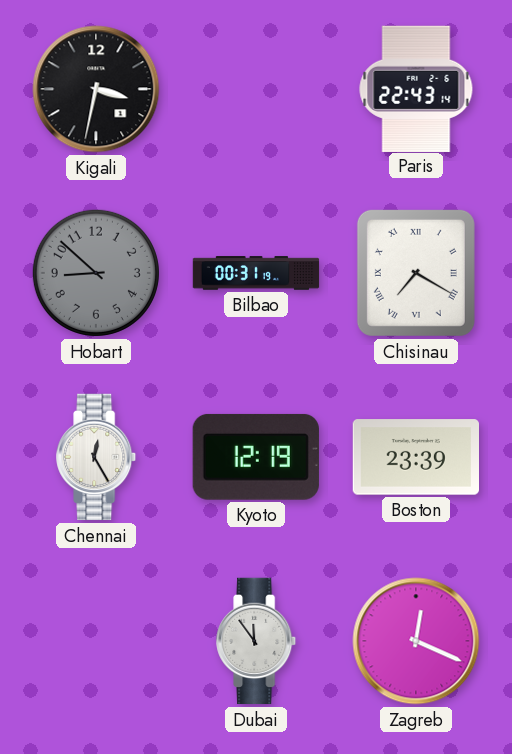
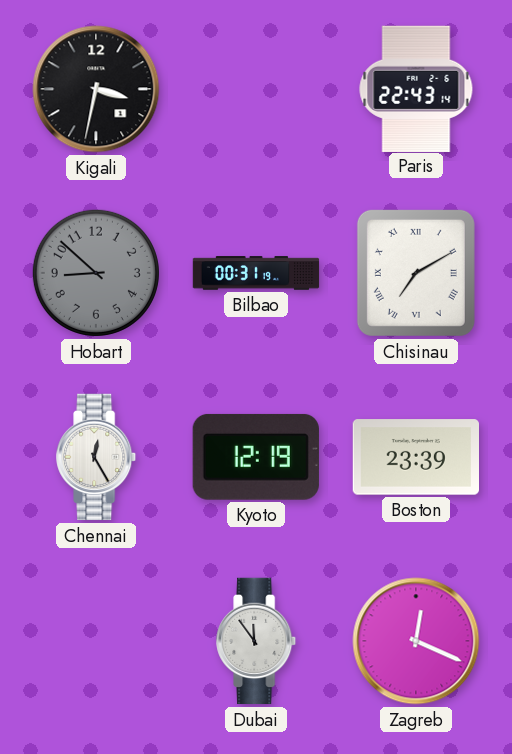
Chisinau: 7:20 -> 7:10 (416, 273)
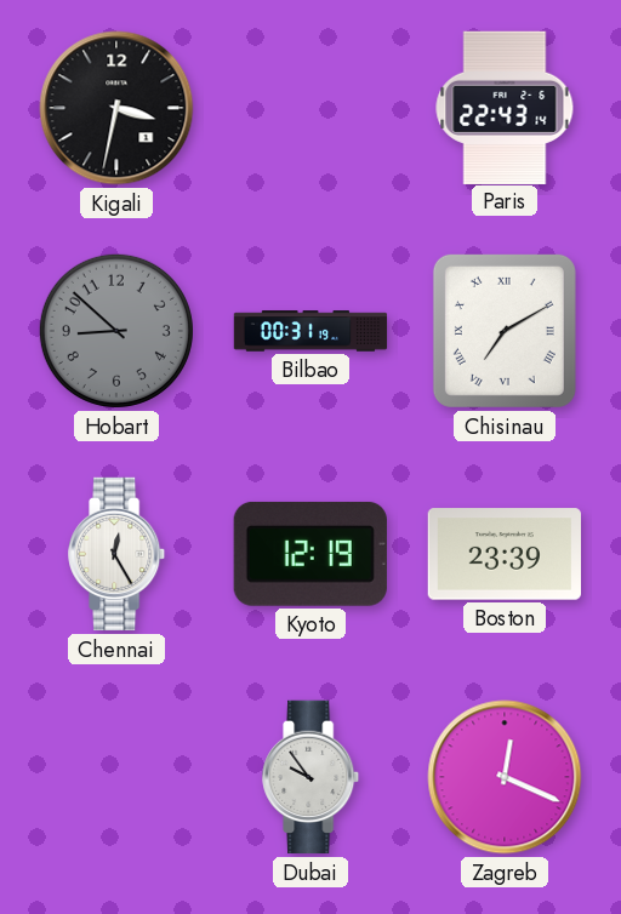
Dubai: 11:54 -> 9:54 (312, 777)
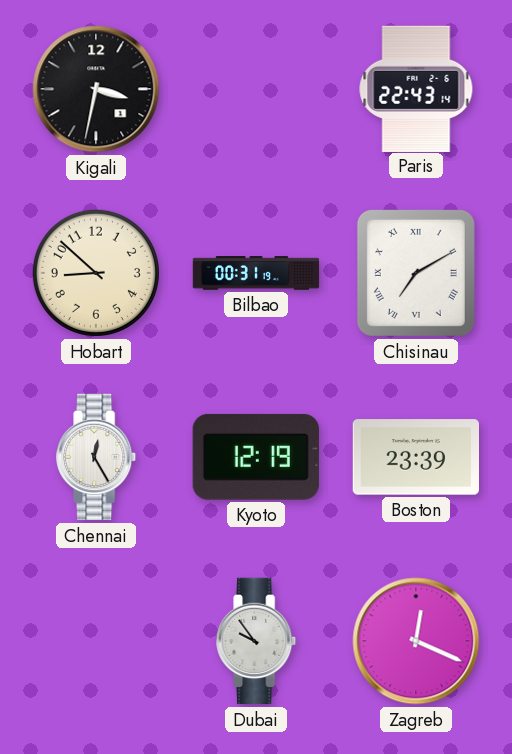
Hobart dial: grey -> cream (96, 273)
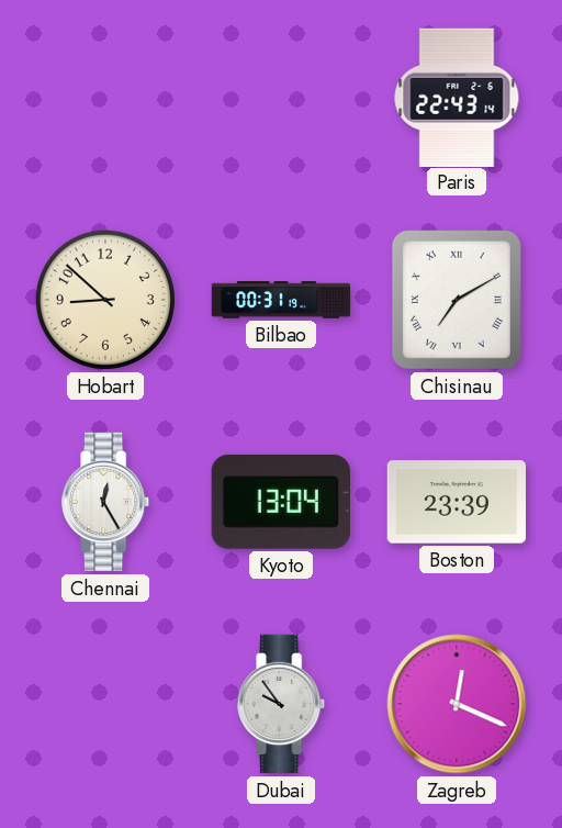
Kigali: 3:32 -> none (96, 89)
Kyoto: 12:19 -> 13:04 (281, 502)
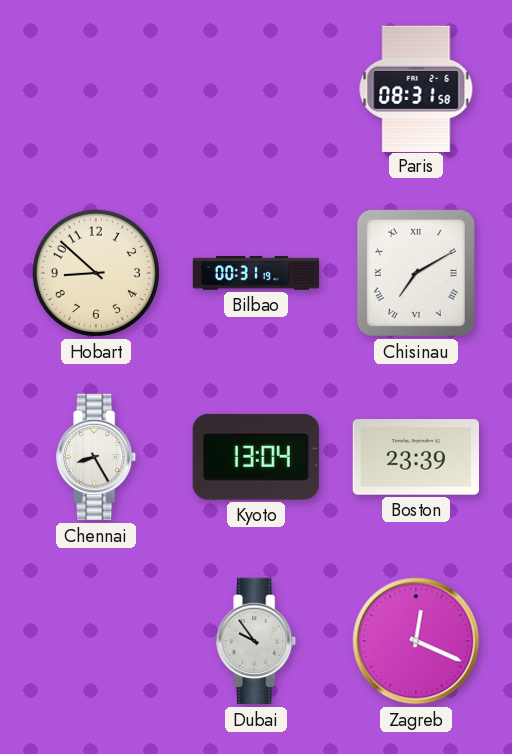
Paris: 22:43 -> 08:31 (416, 88)
Chennai: 12:25 -> 8:25 (97, 457)
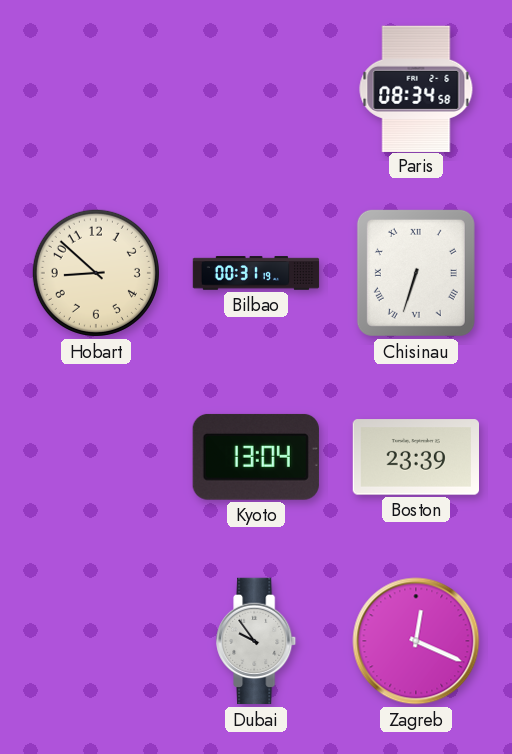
Paris: 08:31 -> 08:34 (416, 88)
Chisinau: 7:10 -> 6:33 (416, 273)
Chennai: 8:25 -> none (97, 457)
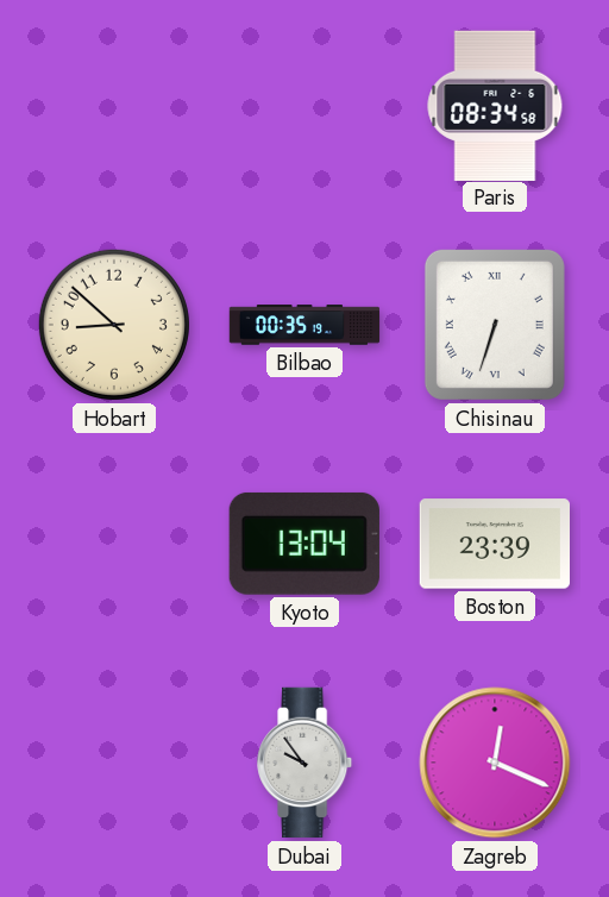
Bilbao: 00:31 -> 00:35 (304, 325)
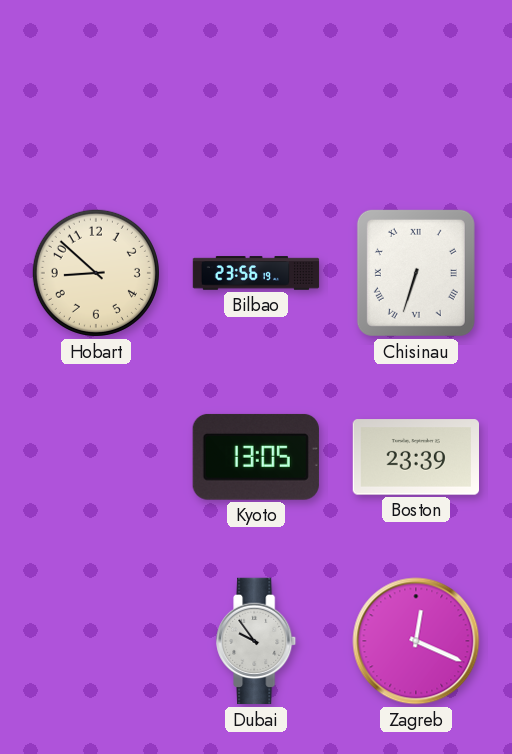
Paris: 08:34 -> none (495, 105)
Bilbao: 00:35 -> 23:56 (256, 273)
Kyoto: 13:04 -> 13:05 (256, 457)
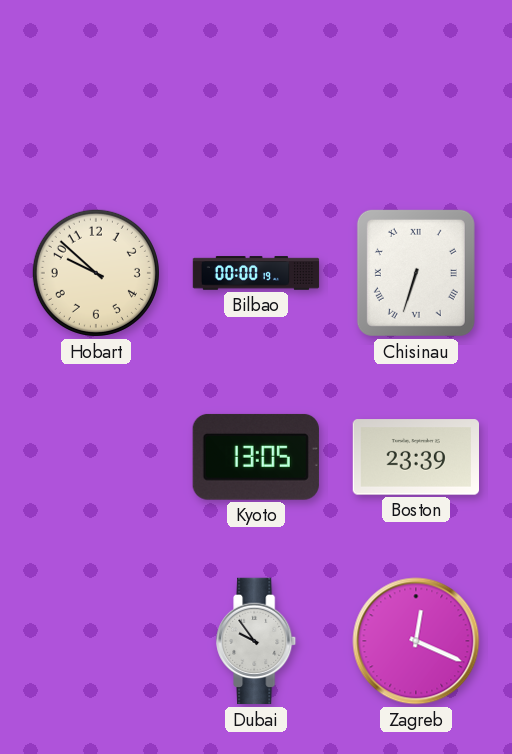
Hobart: 8:52 -> 9:52 (96, 273)
Bilbao: 23:56 -> 00:00 (256, 273)
